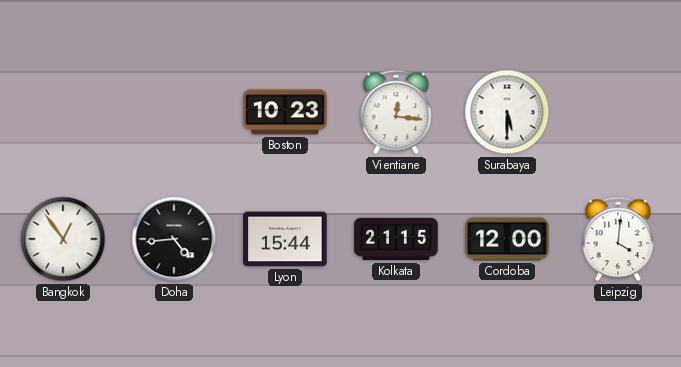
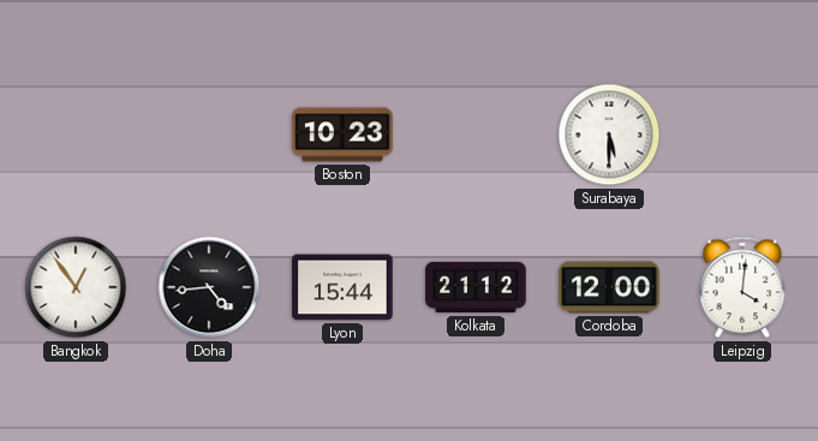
Vientiane: 12:16 -> none (396, 112)
Kolkata: 21:15 -> 21:12 (476, 287)
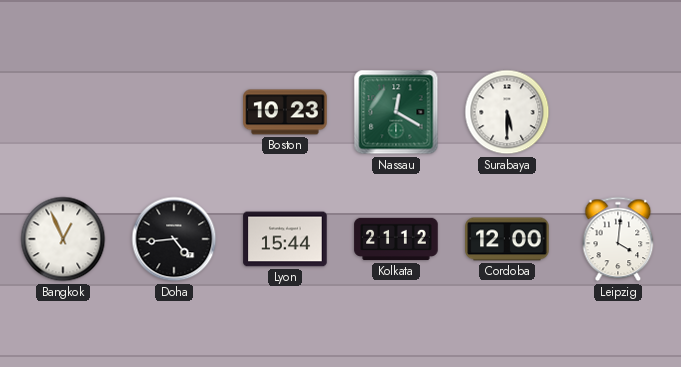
Nassau: none -> 12:20 (396, 112)
Bangkok: 12:54 -> 12:56 (63, 239)
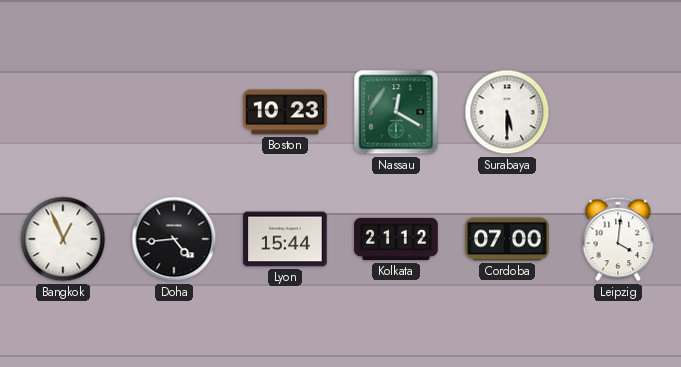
Cordoba: 12:00 -> 07:00 (507, 239)
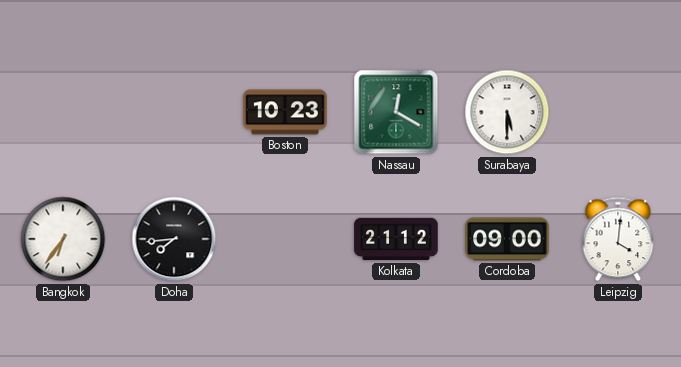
Bangkok: 12:56 -> 6:36 (63, 239)
Doha: 4:44 -> 7:44 (174, 239)
Lyon: 15:44 -> none (285, 239)
Cordoba: 07:00 -> 09:00 (507, 239)
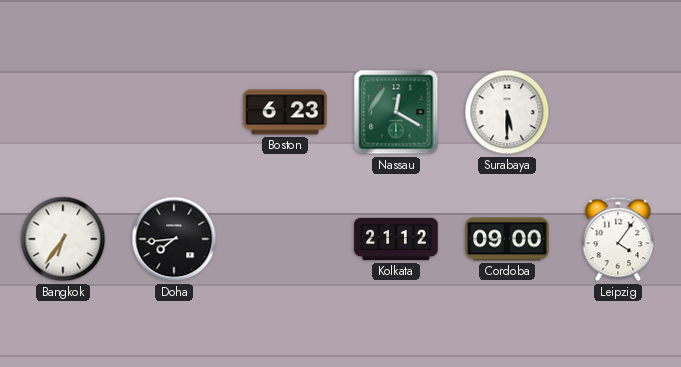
Boston: 10:23 -> 6:23 (285, 112)
Leipzig: 4:01 -> 4:06 (618, 239)
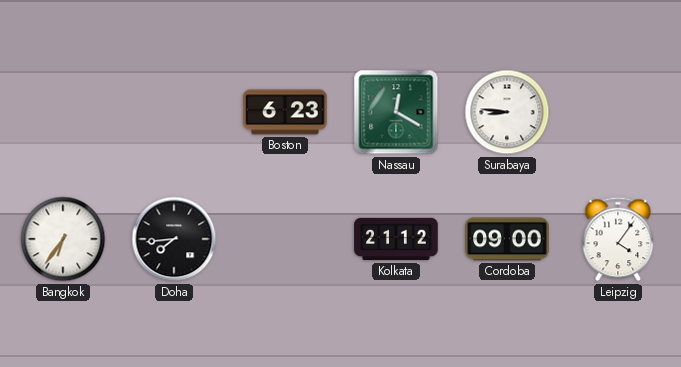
Surabaya: 5:30 -> 8:46 (507, 112)
